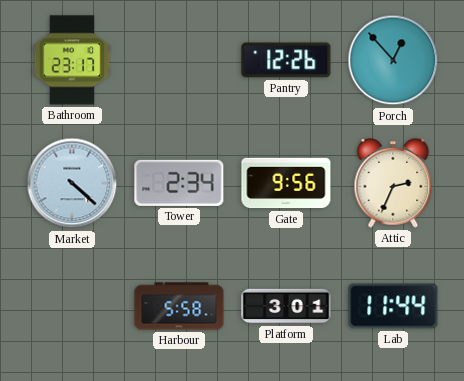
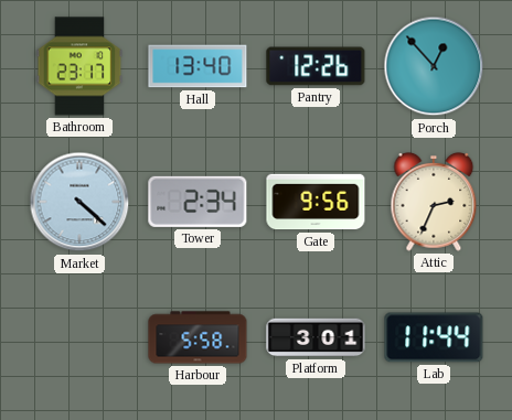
Hall: none -> 13:40 (198, 66)
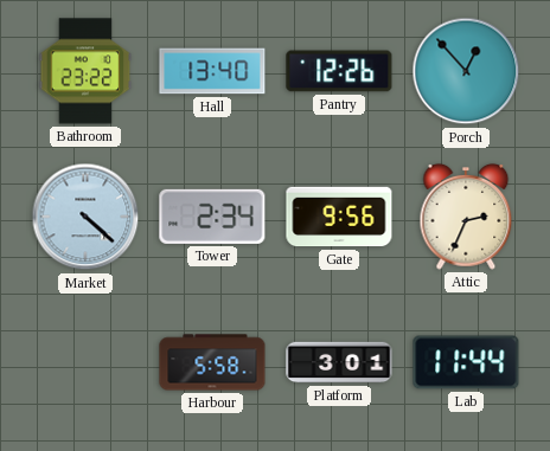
Bathroom: 23:17 -> 23:22 (85, 71)
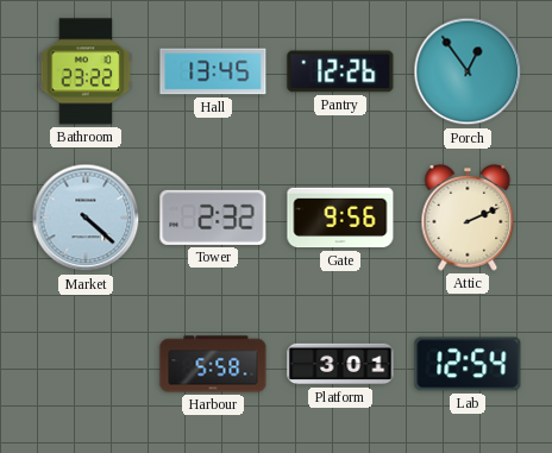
Hall: 13:40 -> 13:45 (213, 71)
Porch: 12:53 -> 12:54 (468, 71)
Tower: 2:34 -> 2:32 (213, 218)
Attic: 2:34 -> 2:11 (468, 218)
Lab: 11:44 -> 12:54 (468, 364)
